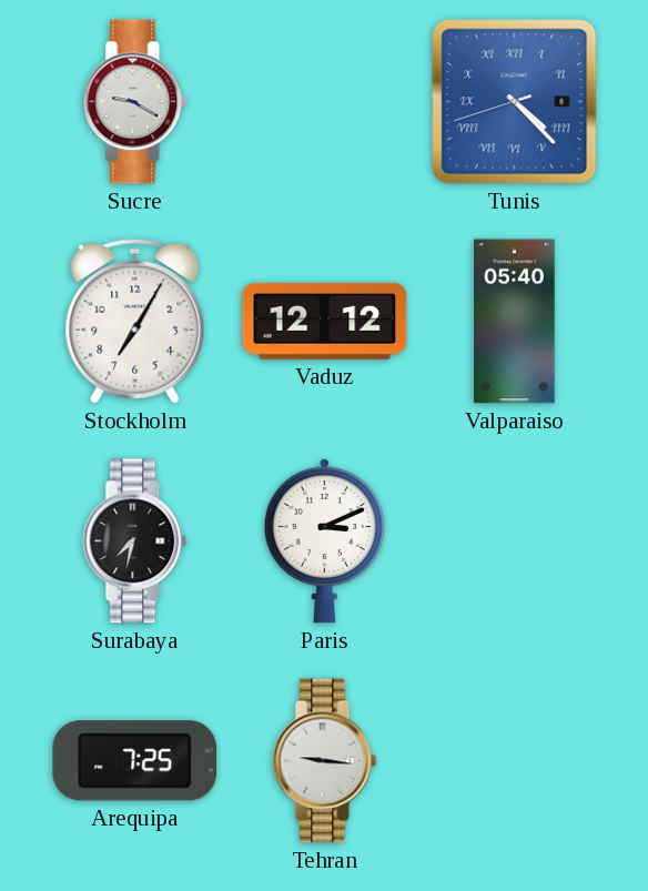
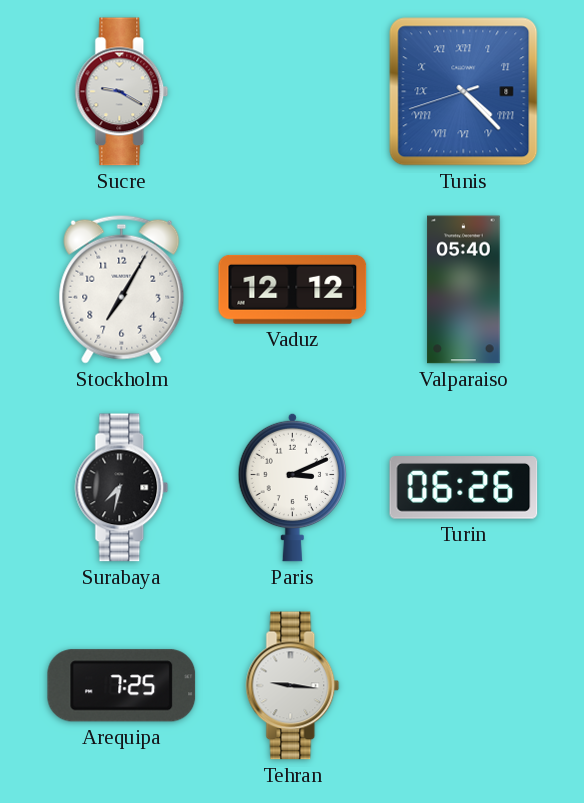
Turin: none -> 06:26 (464, 488)
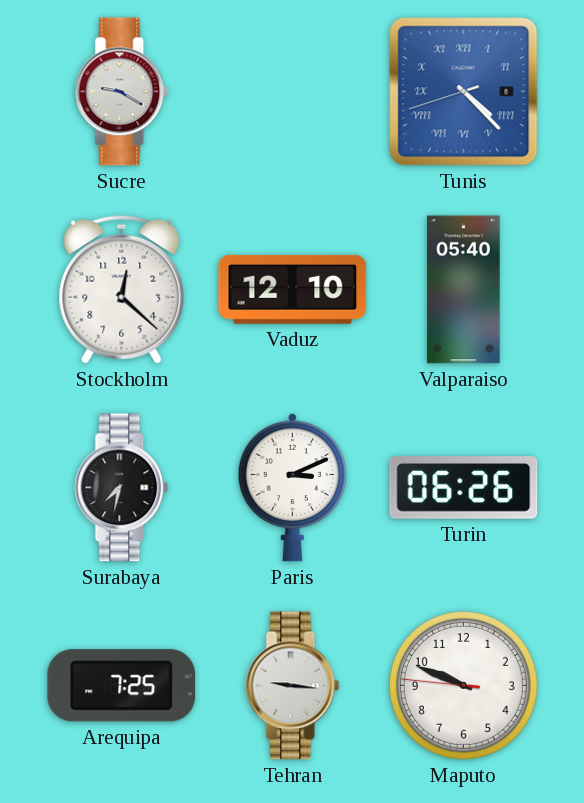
Stockholm: 7:05 -> 12:22 (122, 289)
Vaduz: 12:12 -> 12:10 (293, 289)
Maputo: none -> 9:48 (463, 685)
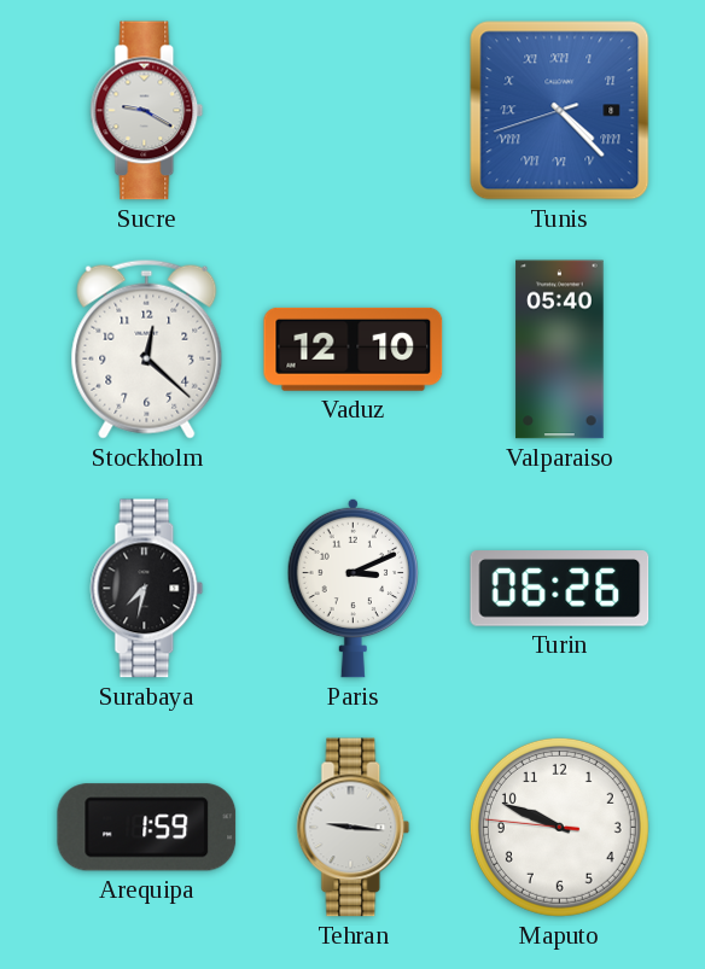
Arequipa: 7:25 -> 1:59 (147, 828)
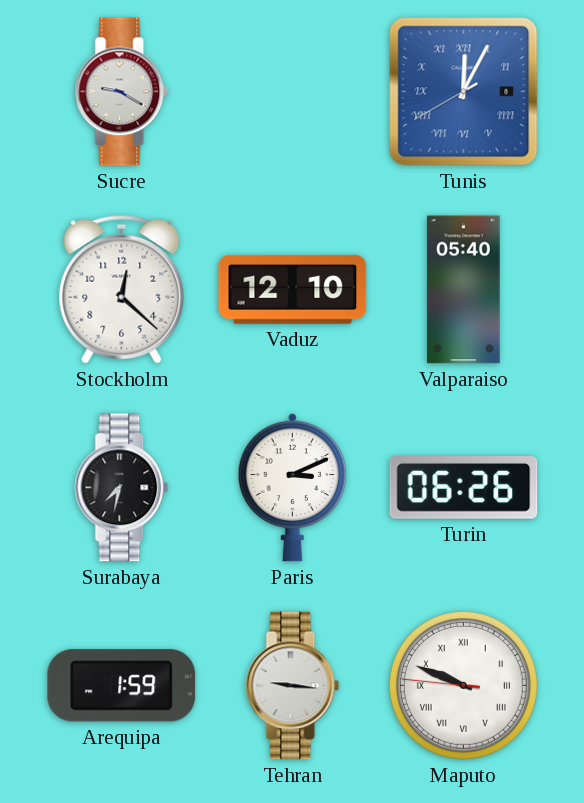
Tunis: 4:22 -> 12:04 (464, 92)
Maputo numerals: Arabic -> Roman (463, 685)
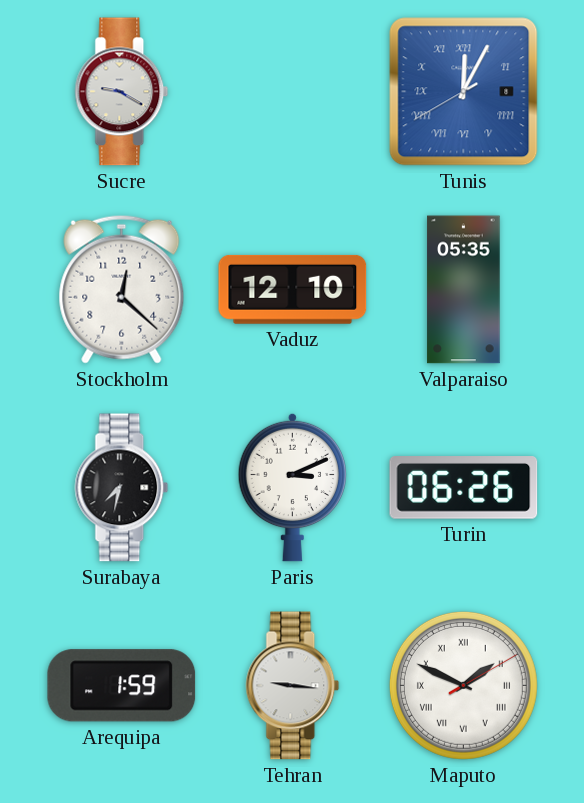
Valparaiso: 05:40 -> 05:35 (464, 290)
Maputo: 9:48 -> 1:49 (463, 685)
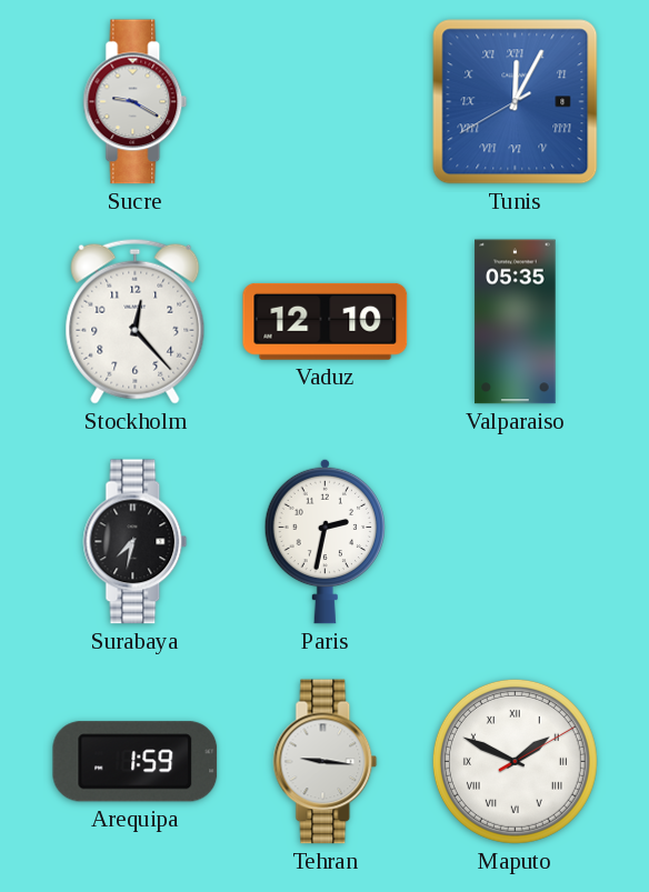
Stockholm: 12:22 -> 12:23 (136, 321)
Paris: 3:11 -> 2:32 (324, 541)
Turin: 06:26 -> none (464, 488)
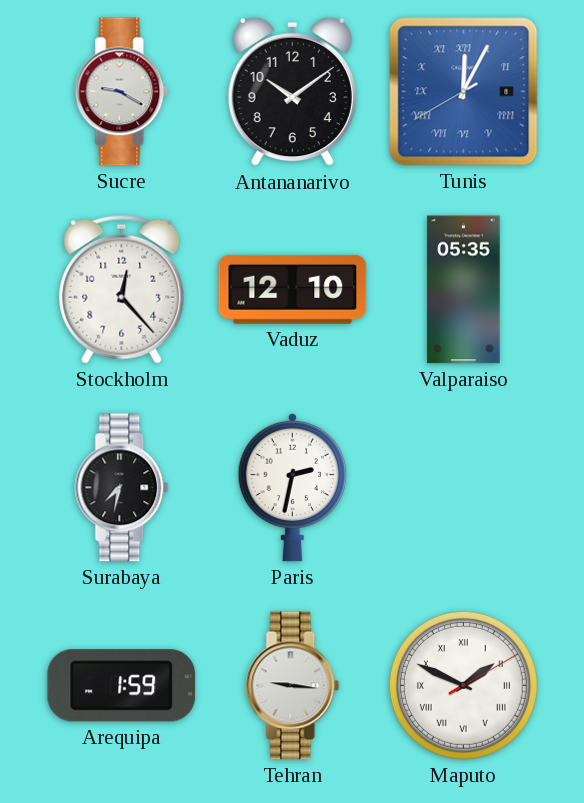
Antananarivo: none -> 10:09 (292, 92)
